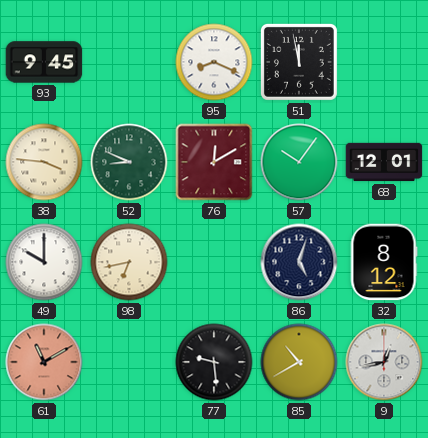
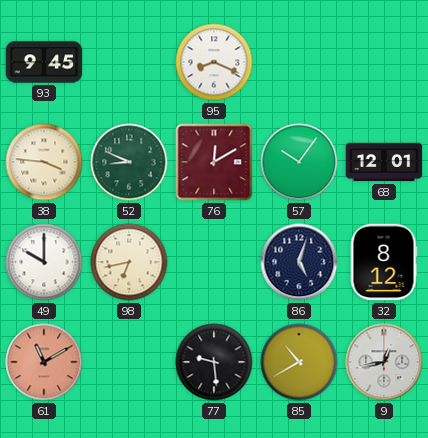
51: 11:58 -> none (299, 62)
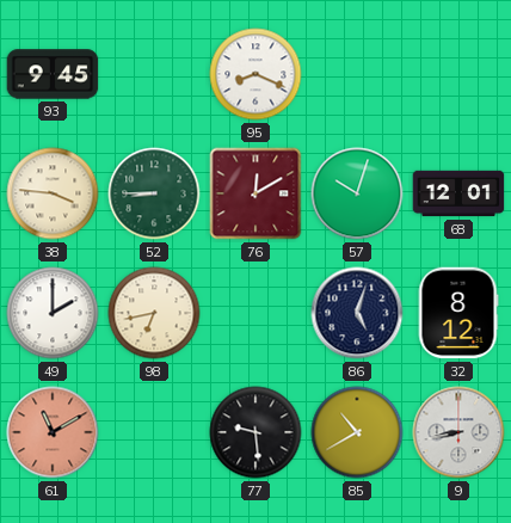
52: 8:49 -> 8:45 (154, 193)
57: 10:06 -> 10:03 (357, 193)
49: 10:00 -> 2:00 (53, 313)
9: 12:43 -> 8:43 (458, 432)
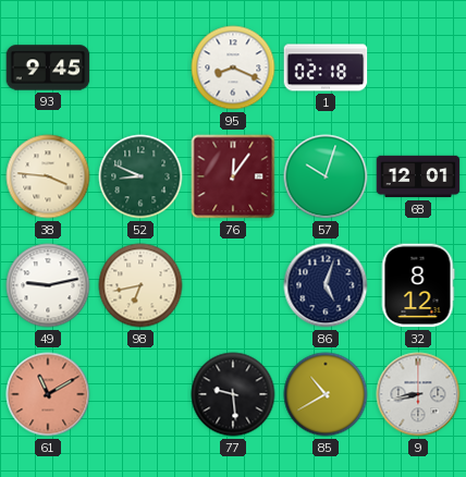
1: none -> 02:18 (326, 68)
52: 8:45 -> 8:49 (140, 176)
76: 12:10 -> 12:06 (233, 176)
49: 2:00 -> 9:13 (48, 285)
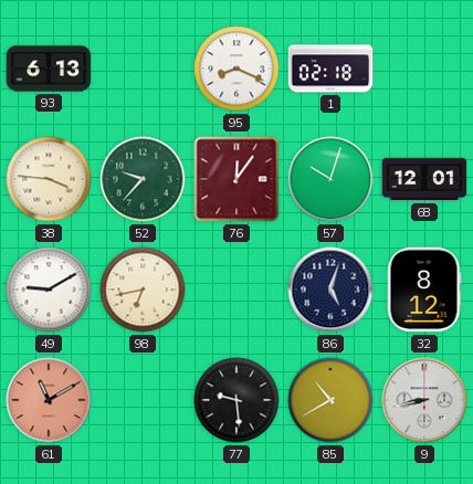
93: 9:45 -> 6:13 (49, 69)
52: 8:49 -> 9:37 (143, 179)
49: 9:13 -> 9:10 (49, 290)
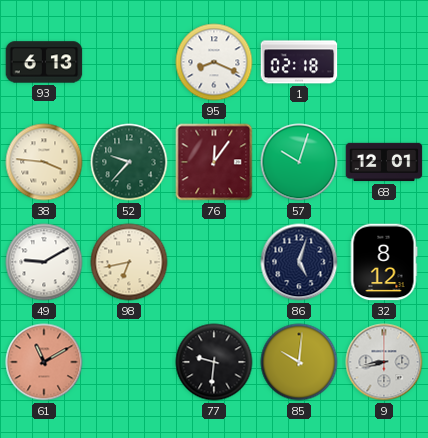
77: 9:29 -> 9:31 (214, 362)
85: 10:40 -> 10:01 (299, 362)
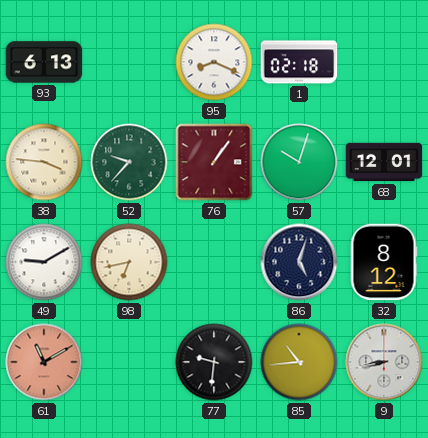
76: 12:06 -> 1:06 (214, 162)
85: 10:01 -> 10:44 (299, 362)
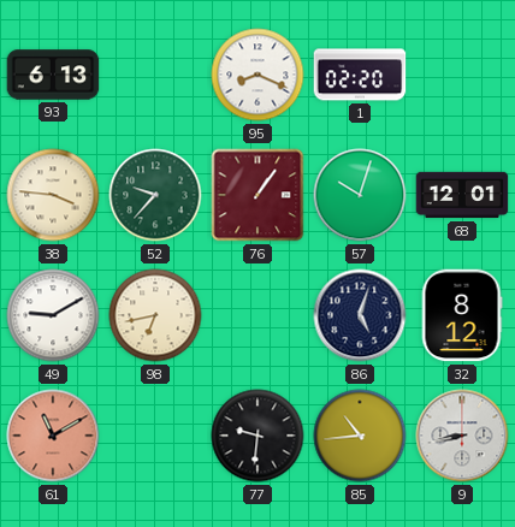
1: 02:18 -> 02:20 (360, 75)
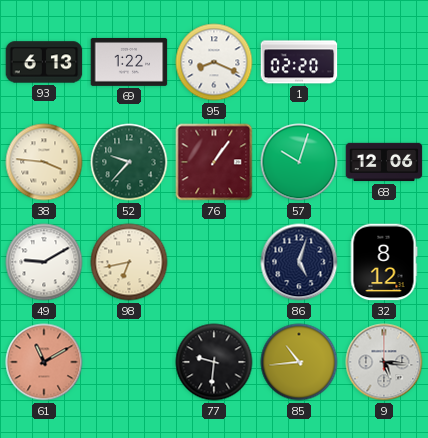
69: none -> 1:22 (129, 62)
68: 12:01 -> 12:06 (384, 162)
9: 8:43 -> 5:16 (384, 362)
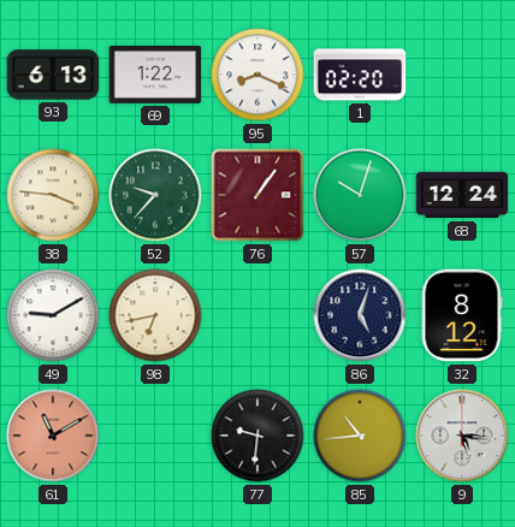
68: 12:06 -> 12:24 (462, 195)
